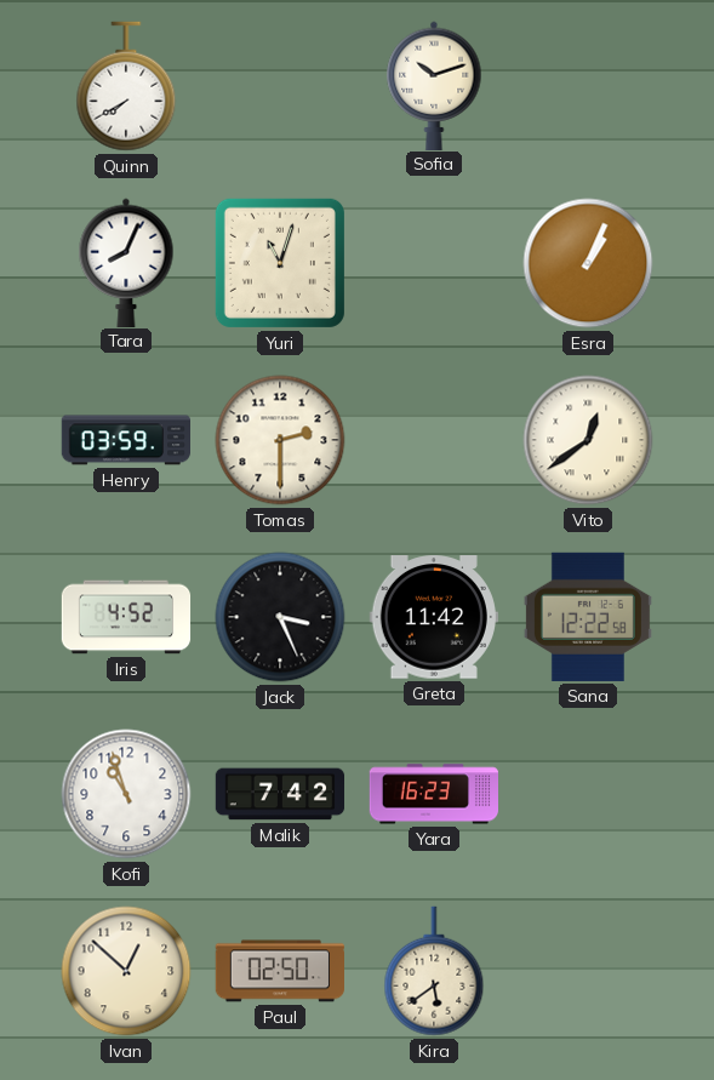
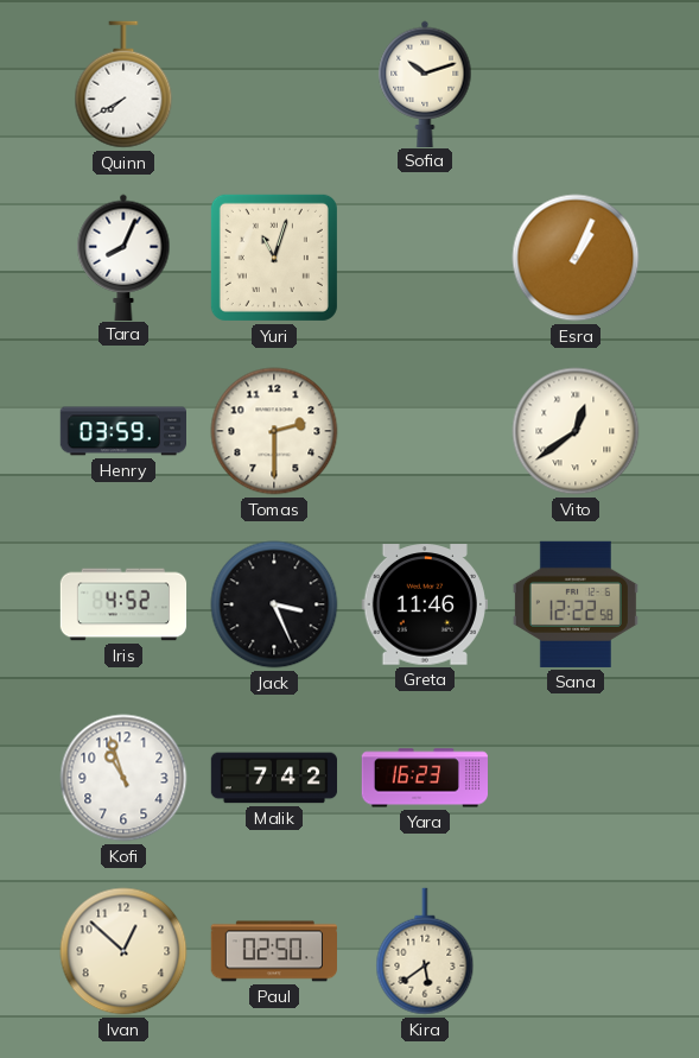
Greta: 11:42 -> 11:46 (425, 604)
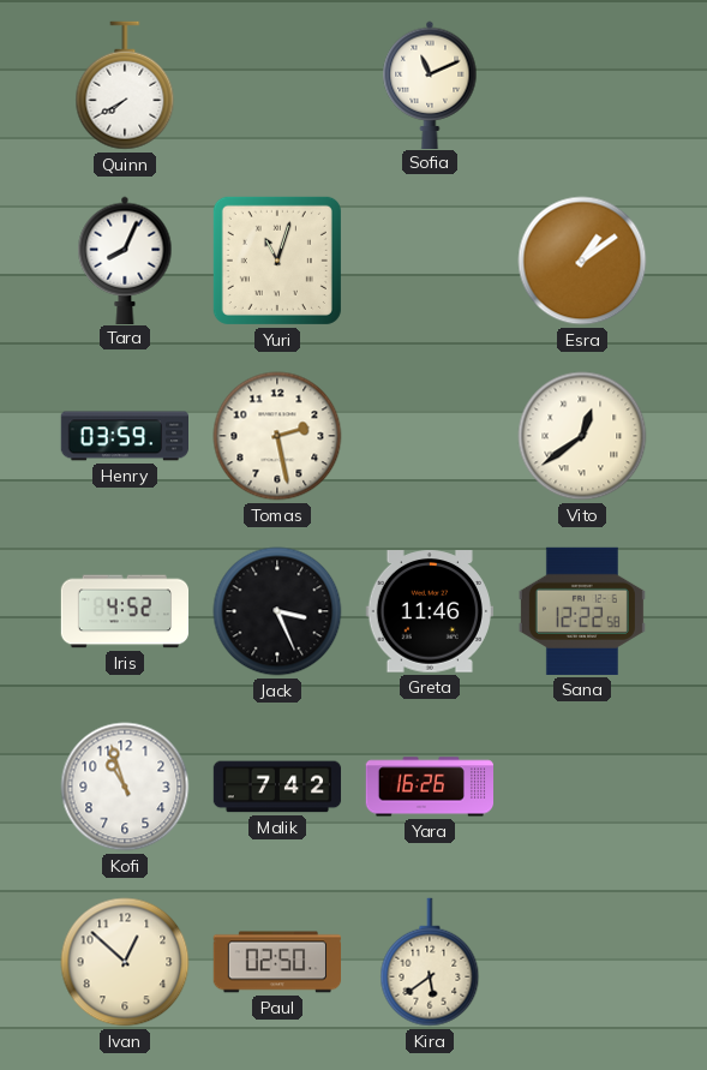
Sofia: 10:12 -> 11:11 (430, 84)
Esra: 1:04 -> 1:09 (582, 261)
Tomas: 2:30 -> 2:28 (277, 436)
Yara: 16:23 -> 16:26 (430, 787)
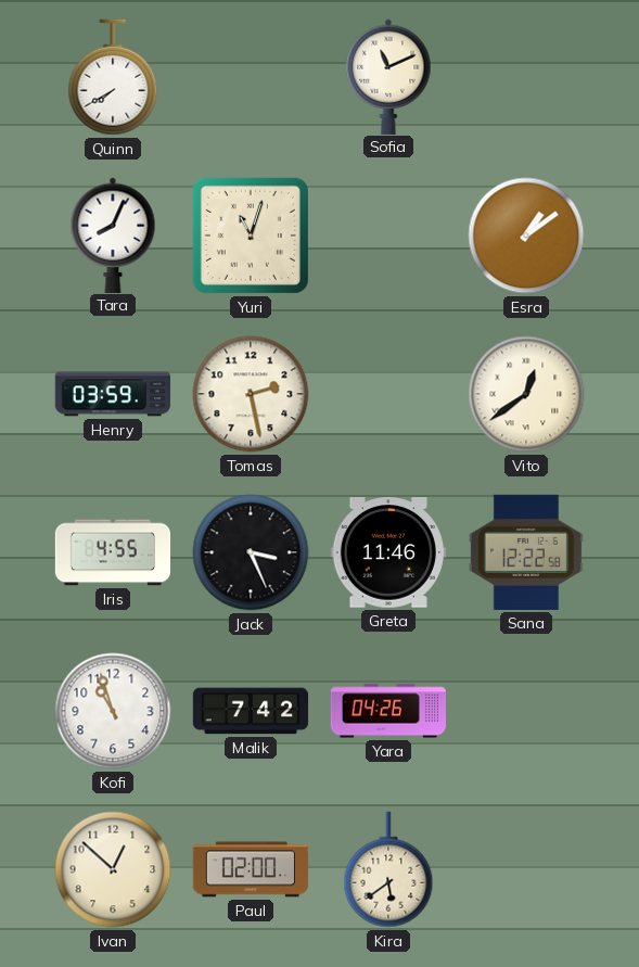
Iris: 4:52 -> 4:55 (113, 552)
Yara: 16:26 -> 04:26 (388, 711)
Paul: 02:50 -> 02:00 (250, 869)
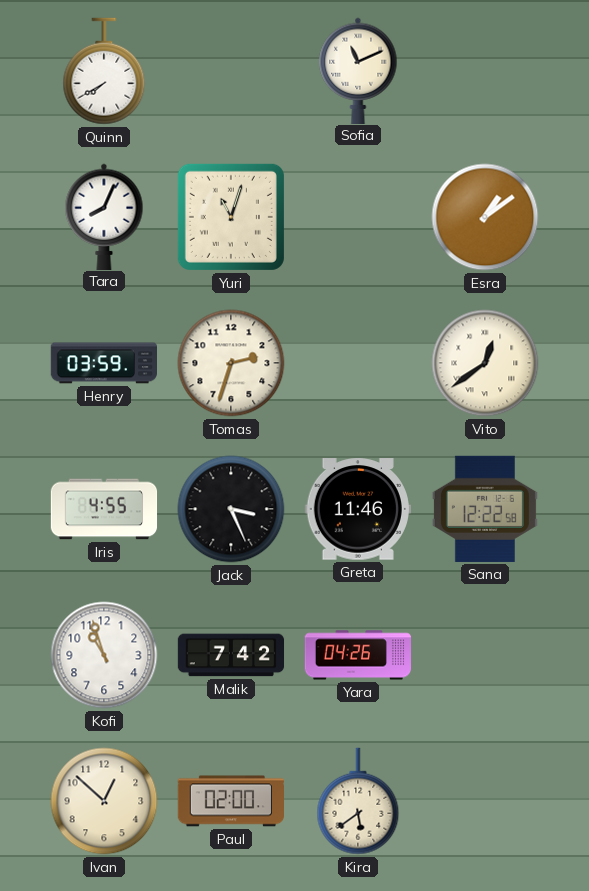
Tomas: 2:28 -> 2:33 (231, 363)
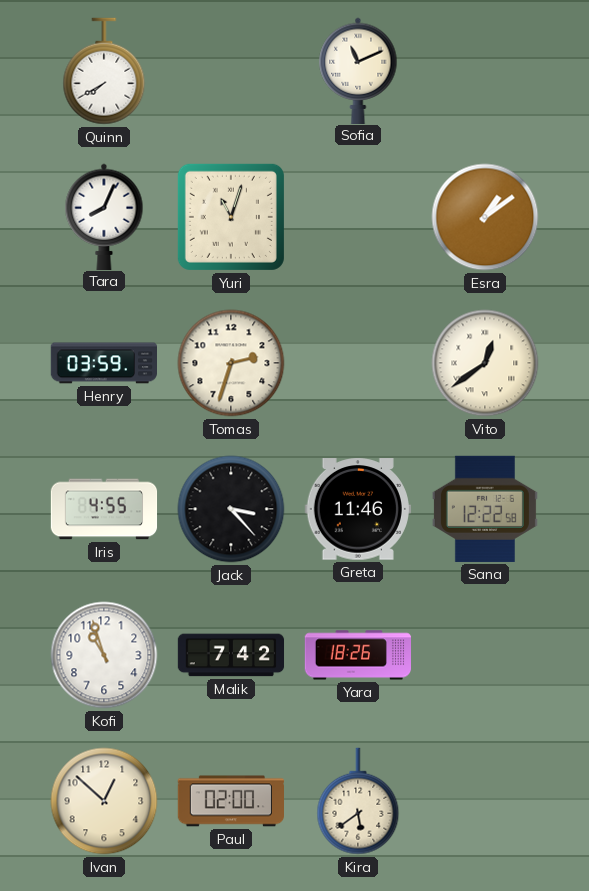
Jack: 3:26 -> 3:23 (231, 509)
Yara: 04:26 -> 18:26 (358, 655)
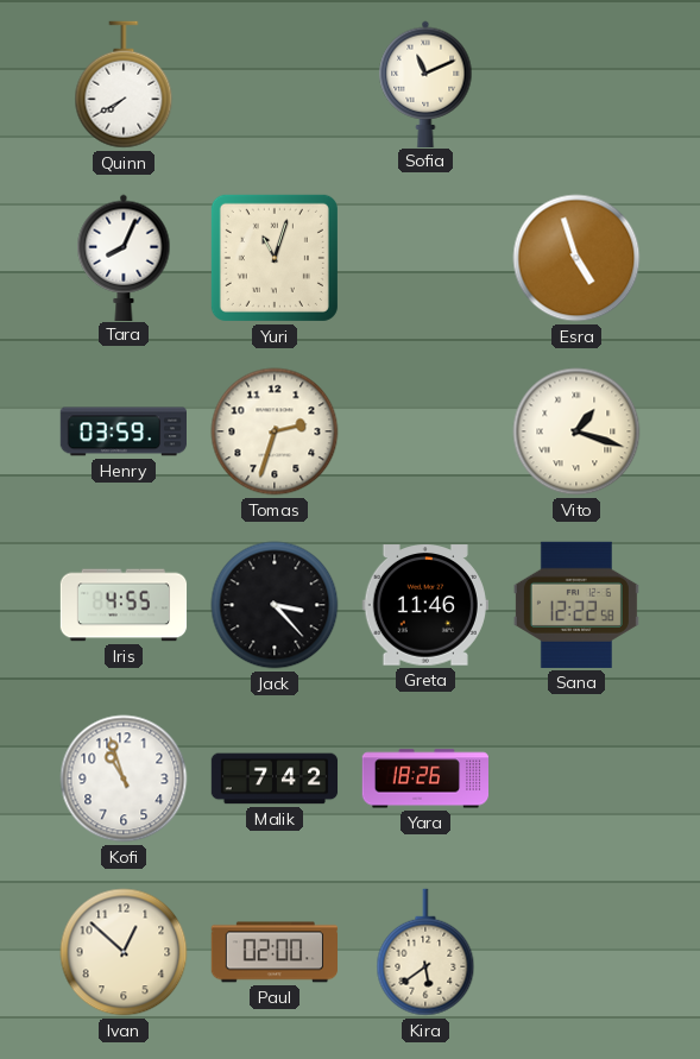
Esra: 1:09 -> 4:57 (576, 258)
Vito: 12:39 -> 1:18 (576, 431)
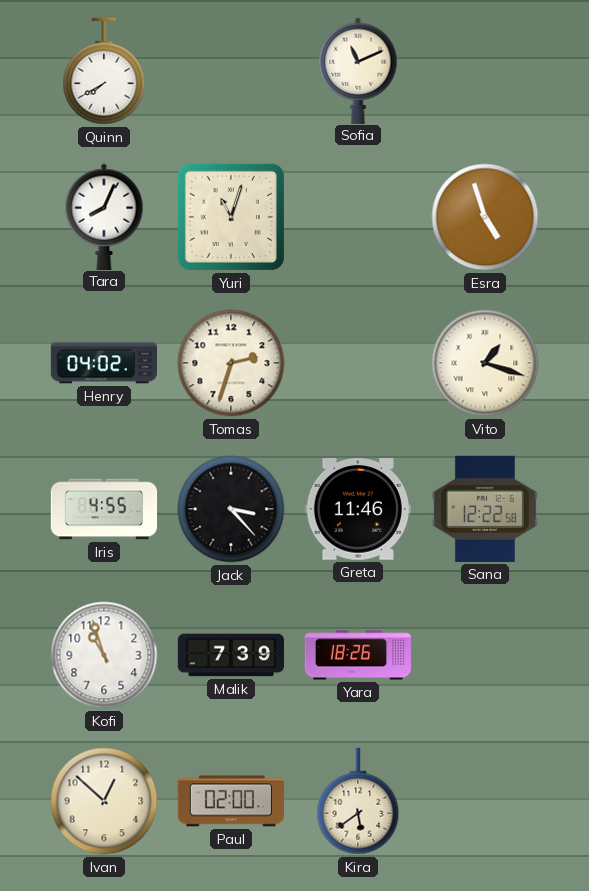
Henry: 03:59 -> 04:02 (103, 363)
Malik: 7:42 -> 7:39 (231, 655)
